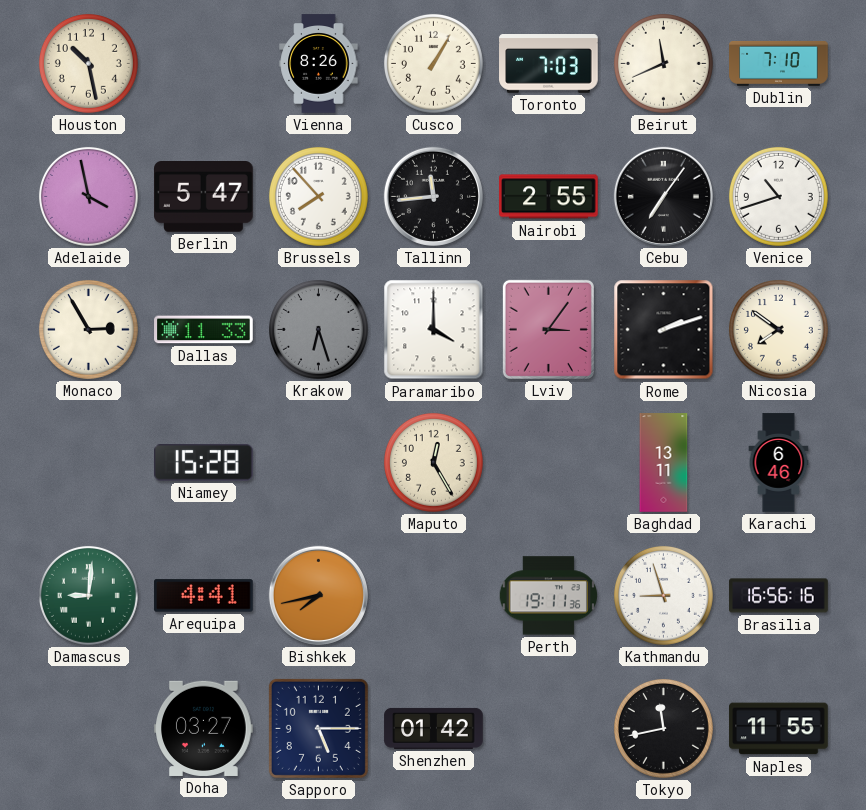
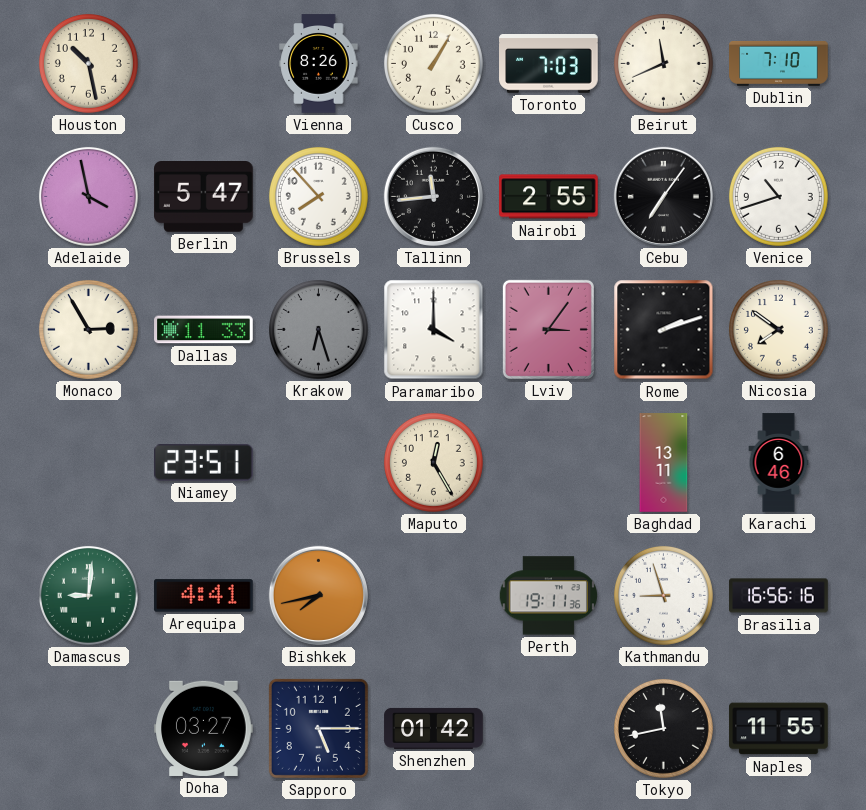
Niamey: 15:28 -> 23:51 (204, 463)
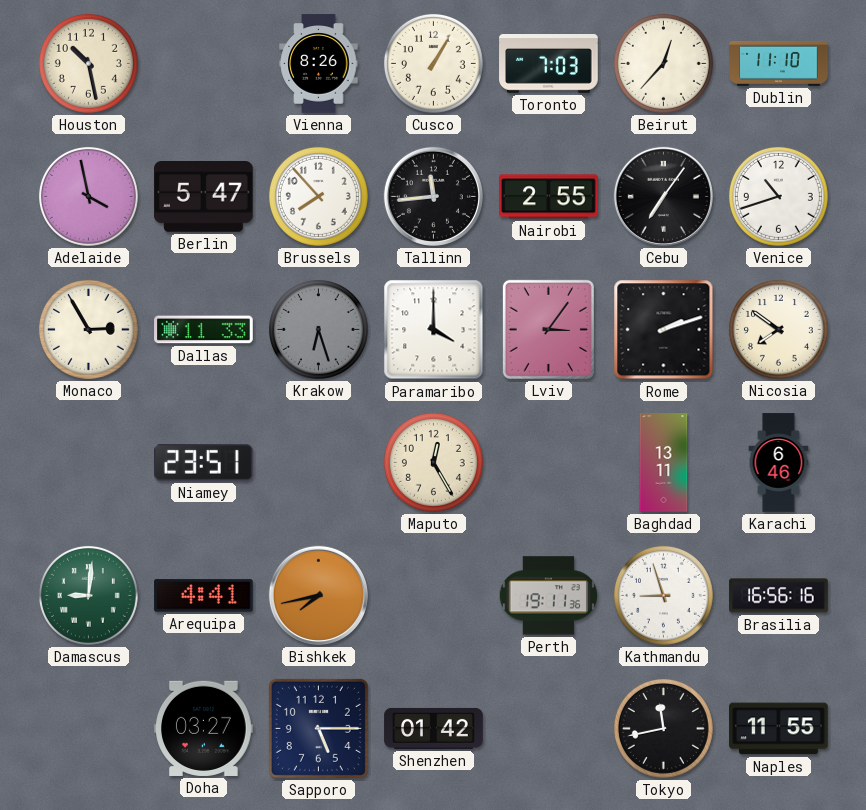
Beirut: 11:41 -> 12:37 (663, 63)
Dublin: 7:10 -> 11:10 (779, 63)
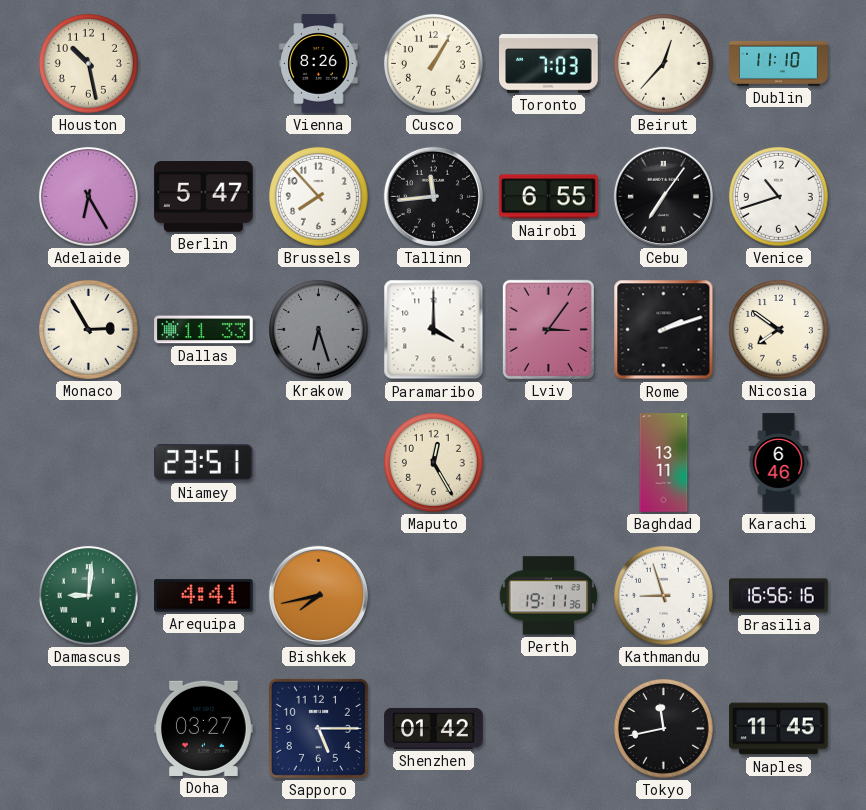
Adelaide: 3:58 -> 6:25 (88, 196)
Nairobi: 2:55 -> 6:55 (549, 197)
Naples: 11:55 -> 11:45 (779, 729)
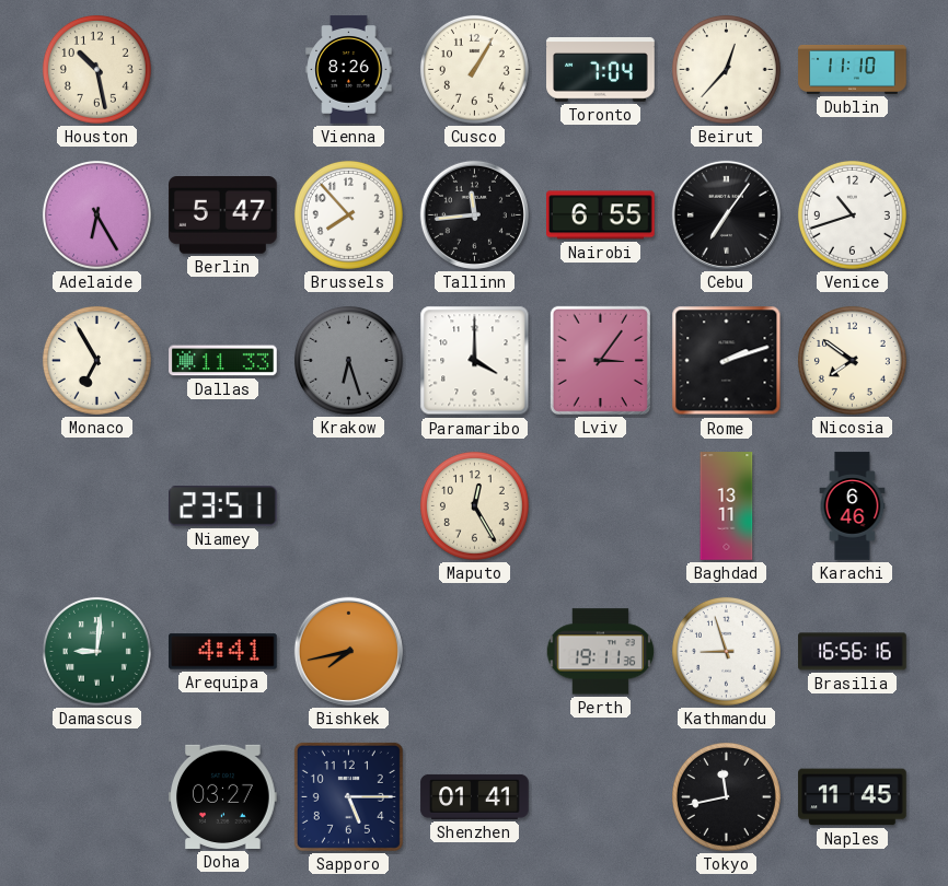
Toronto: 7:03 -> 7:04 (601, 70)
Monaco: 2:55 -> 6:55 (96, 360)
Shenzhen: 01:42 -> 01:41 (475, 796)
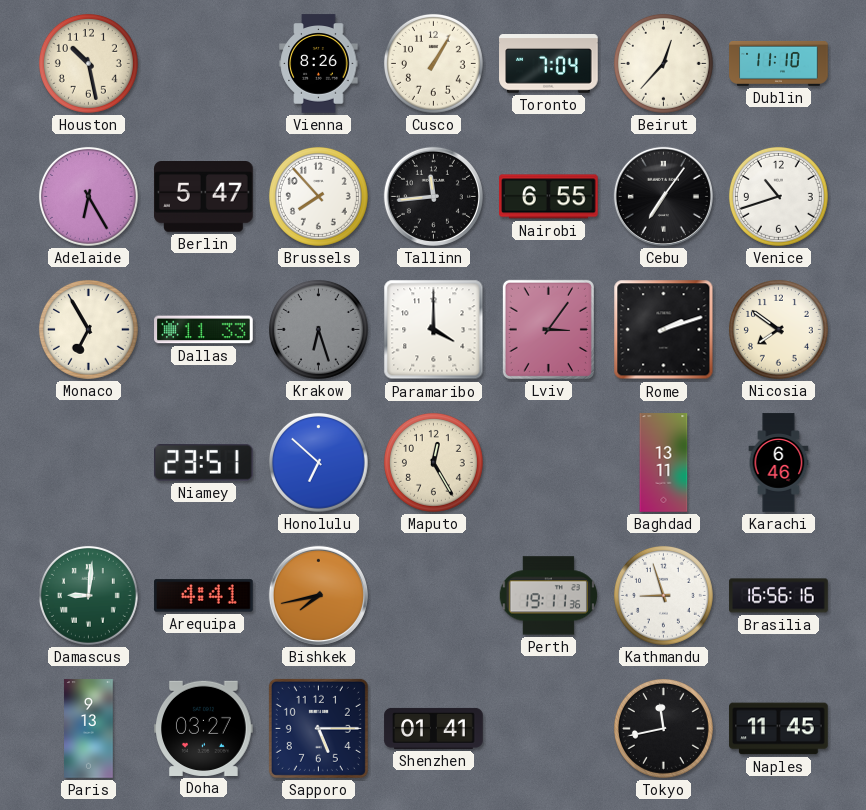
Honolulu: none -> 6:52 (318, 462)
Paris: none -> 9:13 (89, 729)
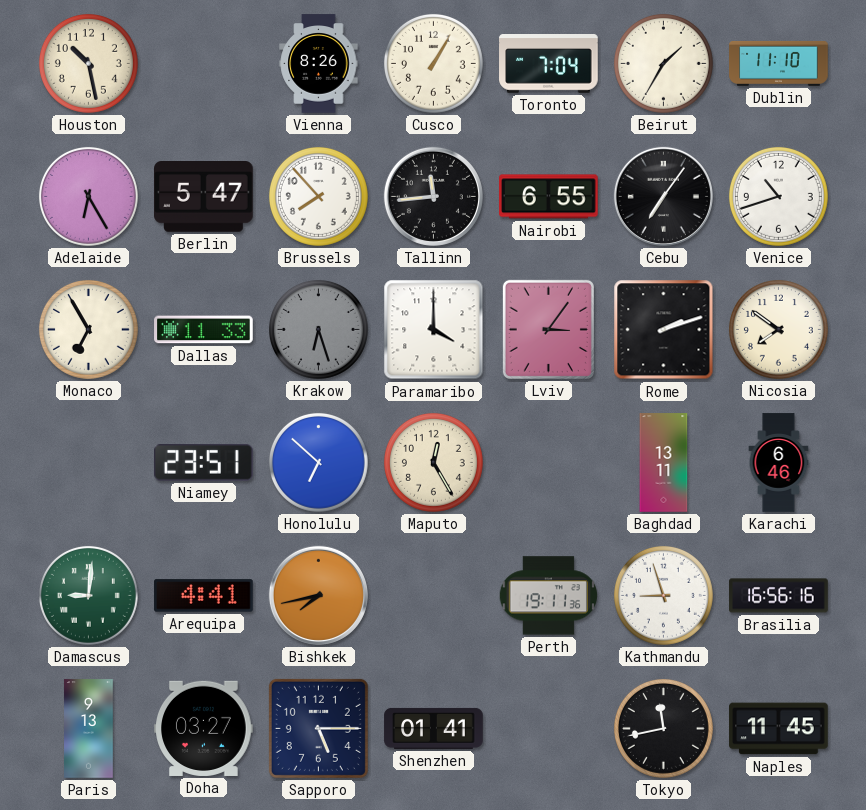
Beirut: 12:37 -> 1:35 (663, 63)
